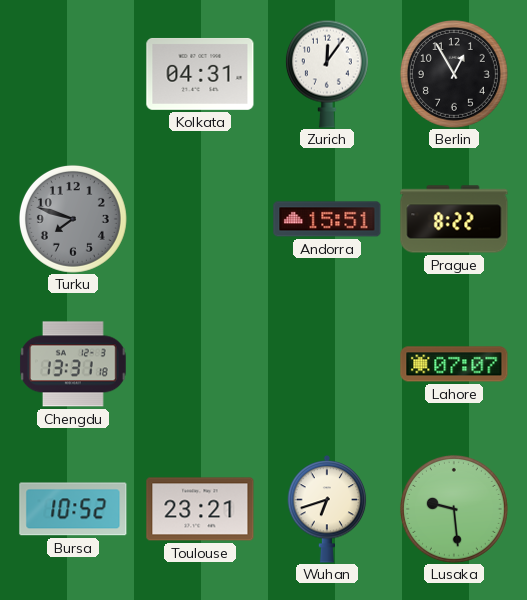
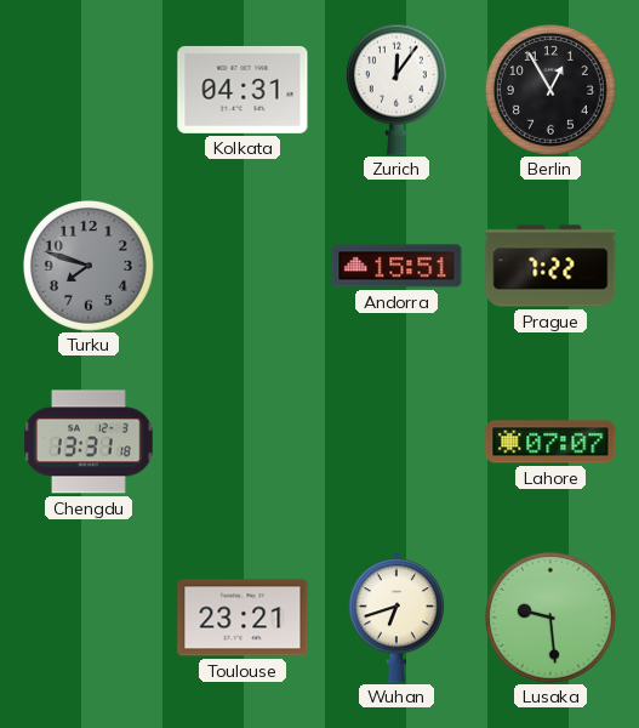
Prague: 8:22 -> 7:22 (550, 266)
Bursa: 10:52 -> none (73, 509)
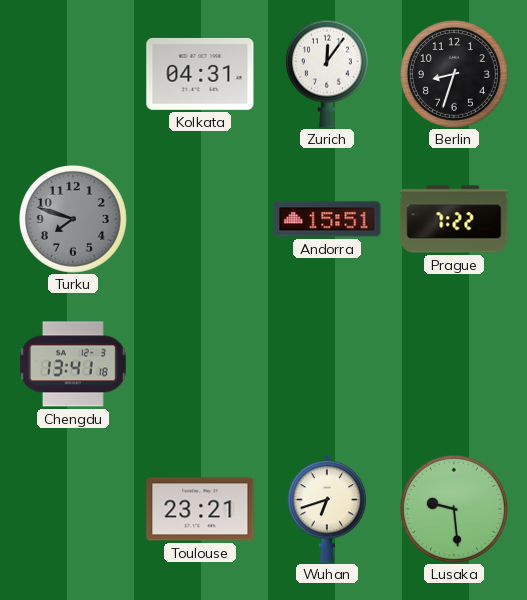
Berlin: 12:55 -> 8:33 (454, 74)
Chengdu: 13:31 -> 13:41 (74, 364)
Lahore: 07:07 -> none (550, 442)
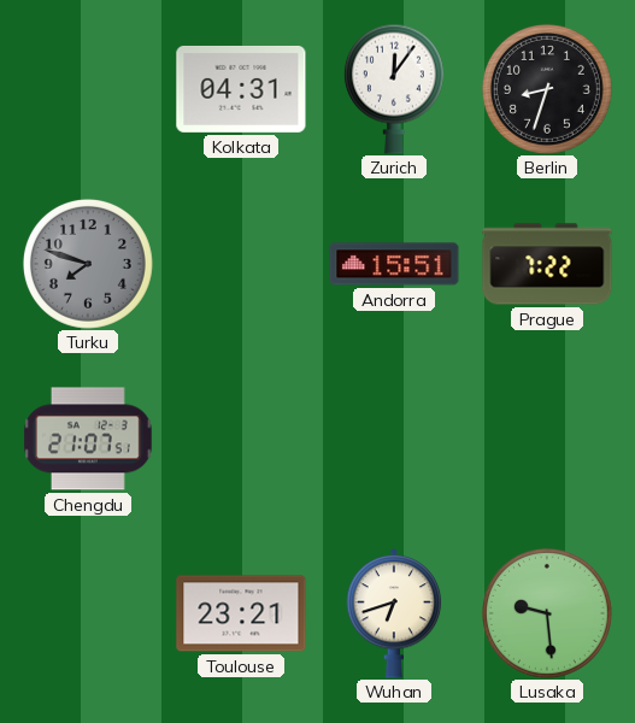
Chengdu: 13:41 -> 21:07 (89, 439)
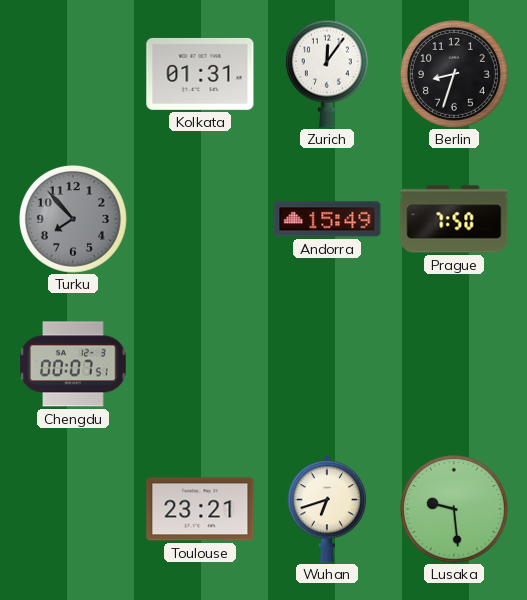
Kolkata: 04:31 -> 01:31 (200, 74)
Turku: 7:48 -> 7:53 (73, 219)
Andorra: 15:51 -> 15:49 (327, 219)
Prague: 7:22 -> 7:50 (454, 219)
Chengdu: 21:07 -> 00:07 (74, 364)
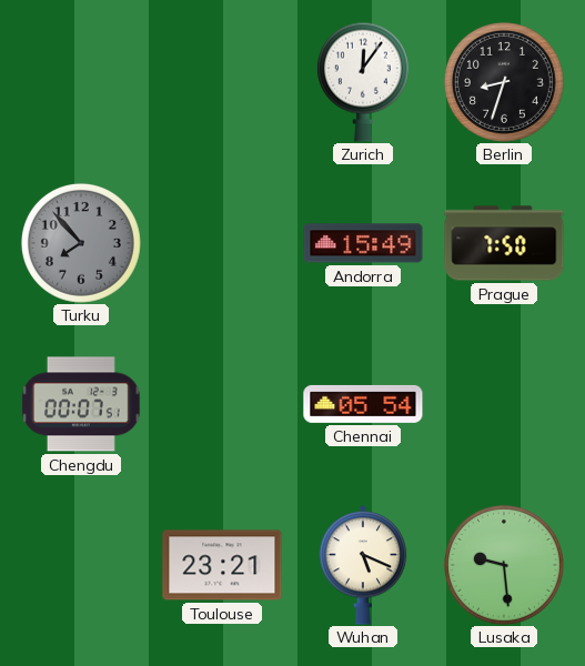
Kolkata: 01:31 -> none (200, 74)
Chennai: none -> 05:54 (363, 404)
Wuhan: 6:42 -> 5:19 (363, 565)
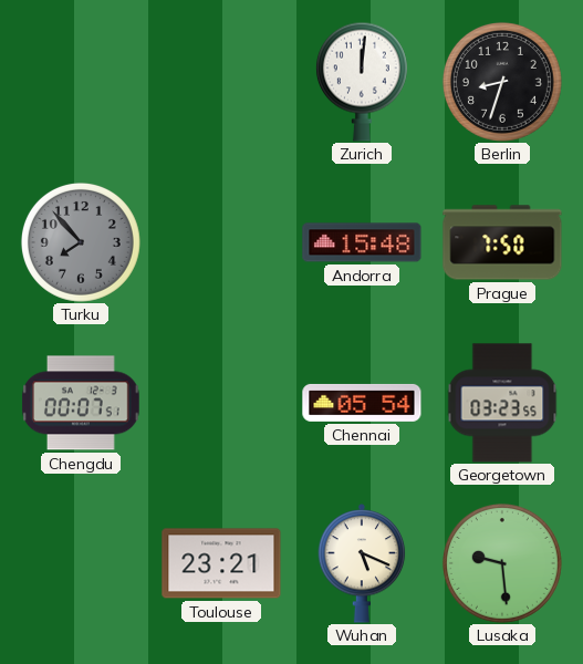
Zurich: 12:06 -> 12:01 (362, 82)
Andorra: 15:49 -> 15:48 (362, 242)
Georgetown: none -> 03:23 (502, 403)
